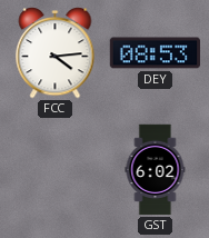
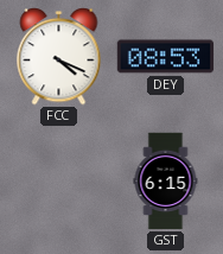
FCC: 4:14 -> 4:19 (59, 57)
GST: 6:02 -> 6:15 (166, 182)
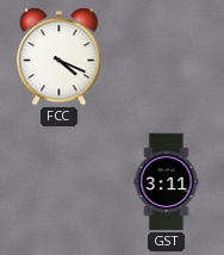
DEY: 08:53 -> none (166, 57)
GST: 6:15 -> 3:11 (167, 182)
